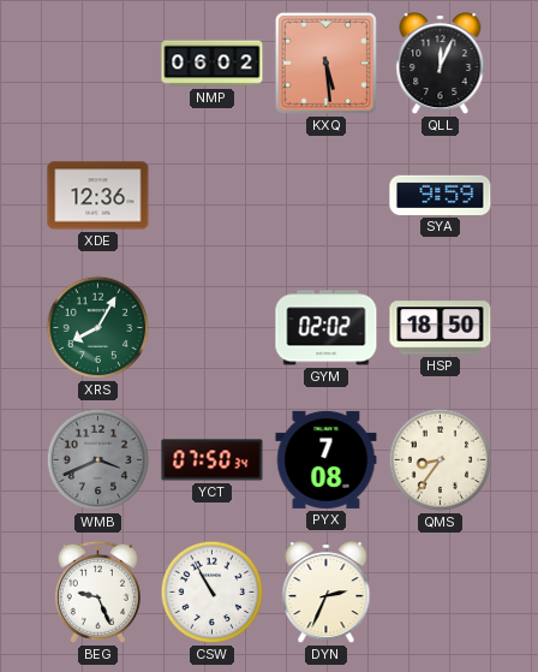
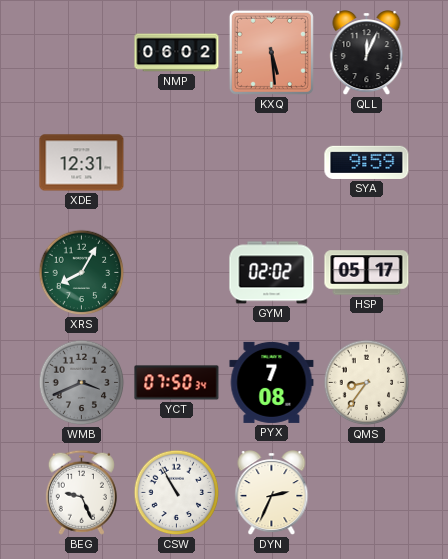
XDE: 12:36 -> 12:31 (82, 163)
HSP: 18:50 -> 05:17 (367, 273)
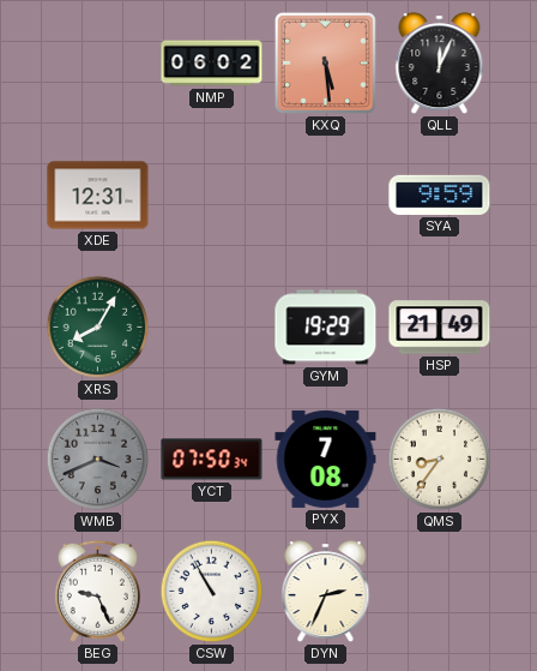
GYM: 02:02 -> 19:29 (326, 328)
HSP: 05:17 -> 21:49 (440, 328)
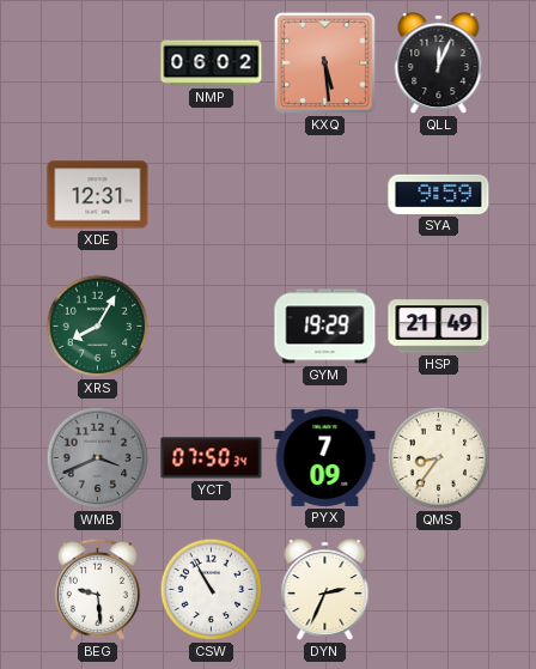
PYX: 7:08 -> 7:09 (325, 457)
BEG: 9:26 -> 9:29 (97, 589)
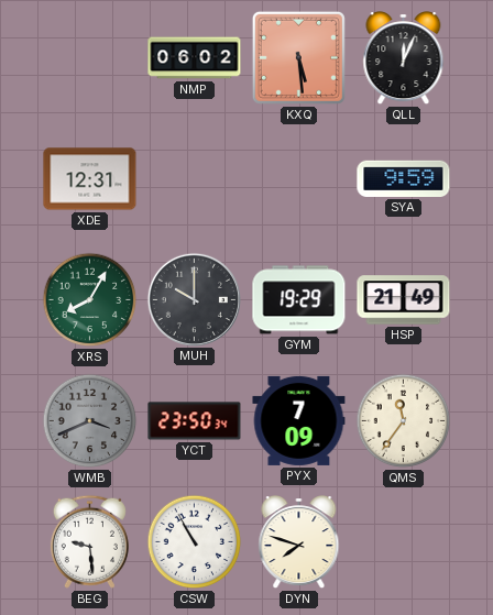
MUH: none -> 10:00 (194, 299)
YCT: 07:50 -> 23:50 (195, 421)
QMS: 8:36 -> 11:36 (404, 421)
DYN: 2:34 -> 7:48 (299, 542)
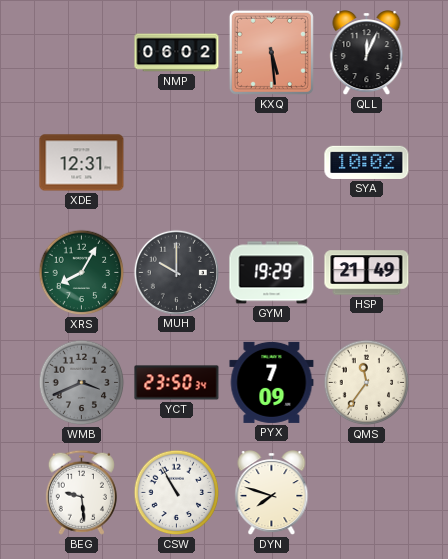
SYA: 9:59 -> 10:02 (367, 162)
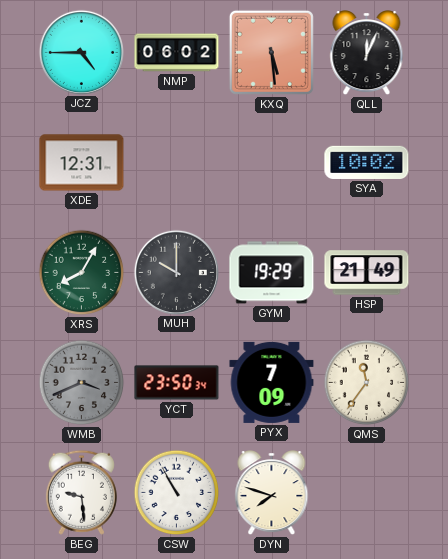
JCZ: none -> 4:45 (81, 52)
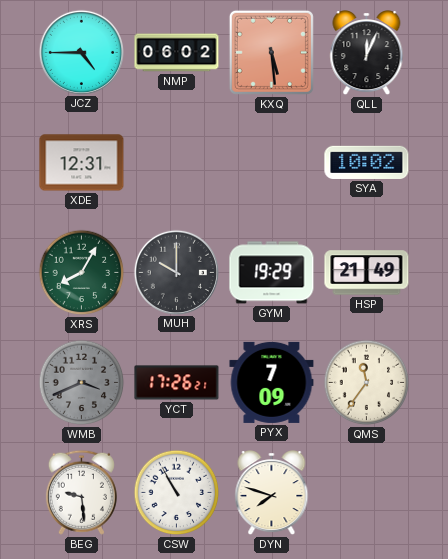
YCT: 23:50 -> 17:26 (177, 383)
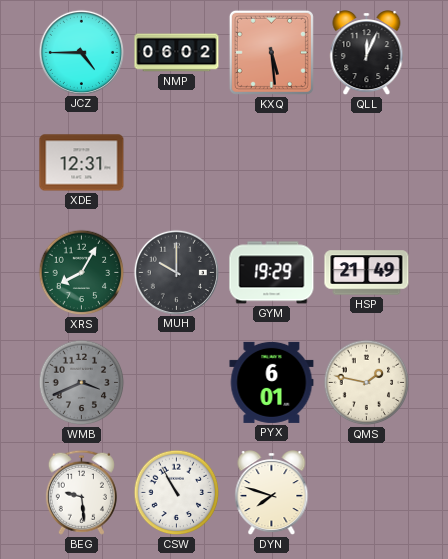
SYA: 10:02 -> none (367, 162)
YCT: 17:26 -> none (177, 383)
PYX: 7:09 -> 6:01 (272, 382)
QMS: 11:36 -> 1:47 (367, 383)
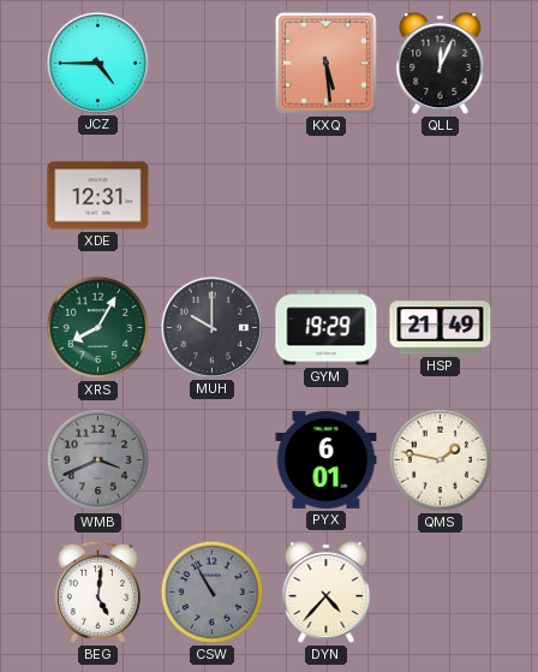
NMP: 06:02 -> none (177, 53)
BEG: 9:29 -> 5:01 (97, 591)
CSW dial: white -> grey (213, 593)
DYN: 7:48 -> 4:37 (327, 593)
